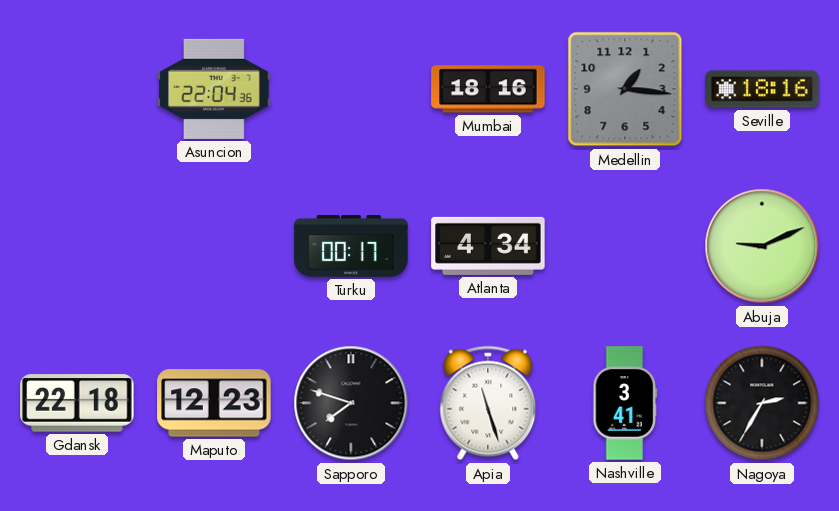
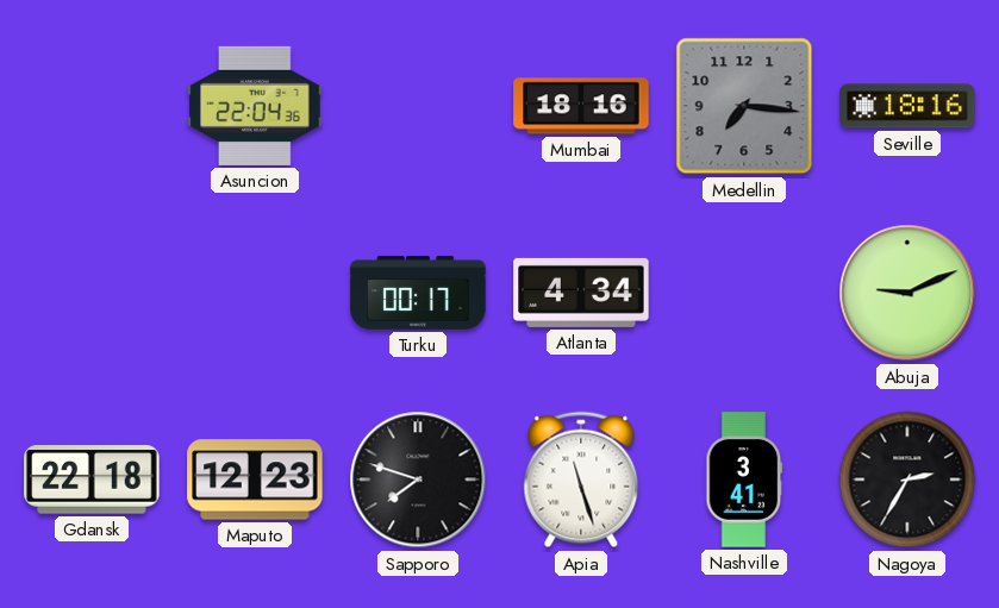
Medellin: 1:16 -> 7:16 (744, 106)
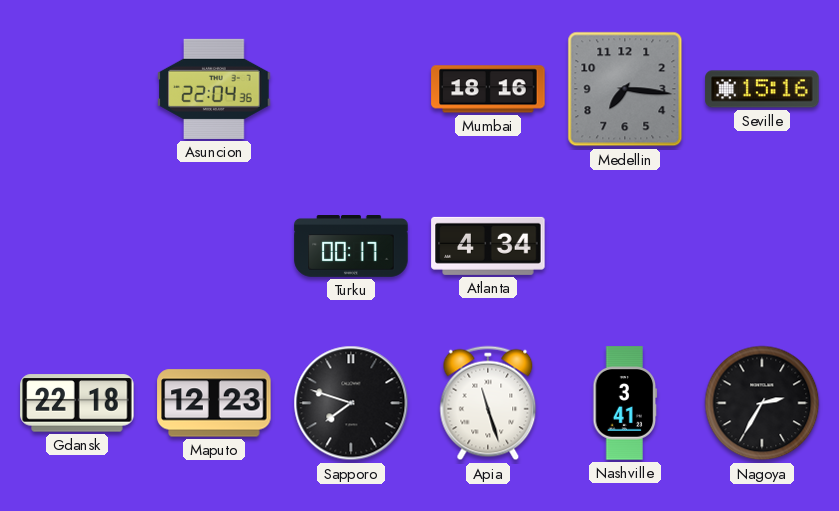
Seville: 18:16 -> 15:16 (762, 89)
Abuja: 9:11 -> none (907, 293)
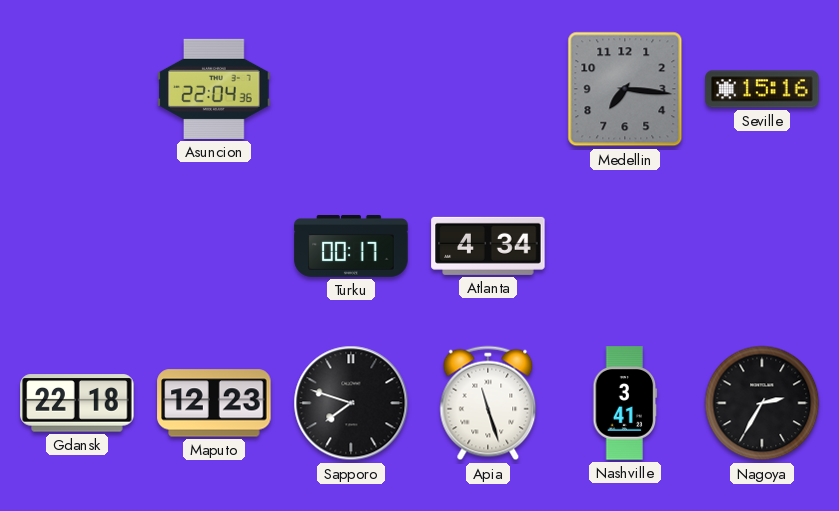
Mumbai: 18:16 -> none (488, 89)
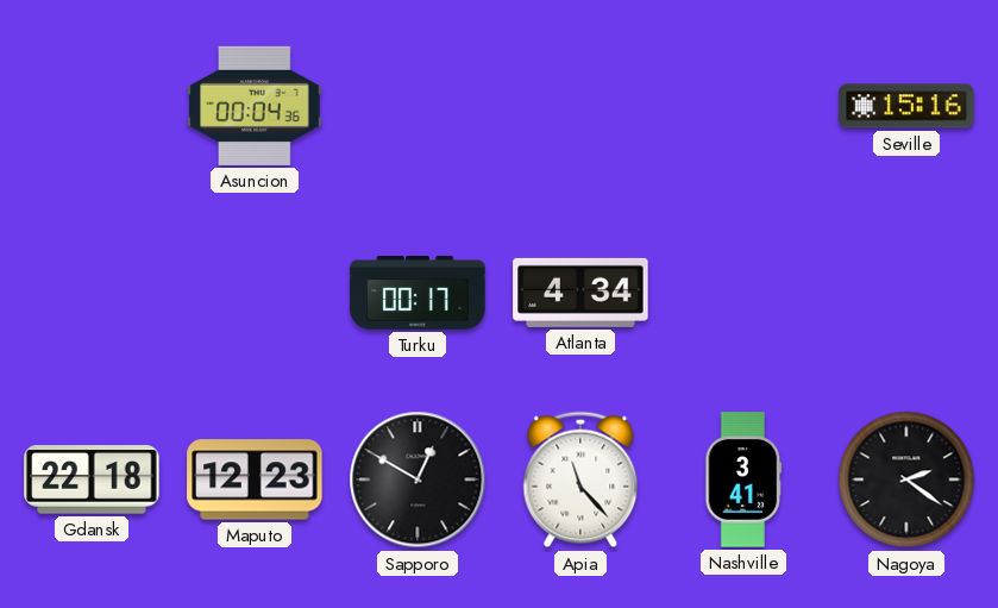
Asuncion: 22:04 -> 00:04 (255, 106)
Medellin: 7:16 -> none (625, 89)
Sapporo: 7:48 -> 12:50 (418, 479)
Apia: 11:27 -> 11:23 (580, 479)
Nagoya: 2:35 -> 2:21 (906, 479)
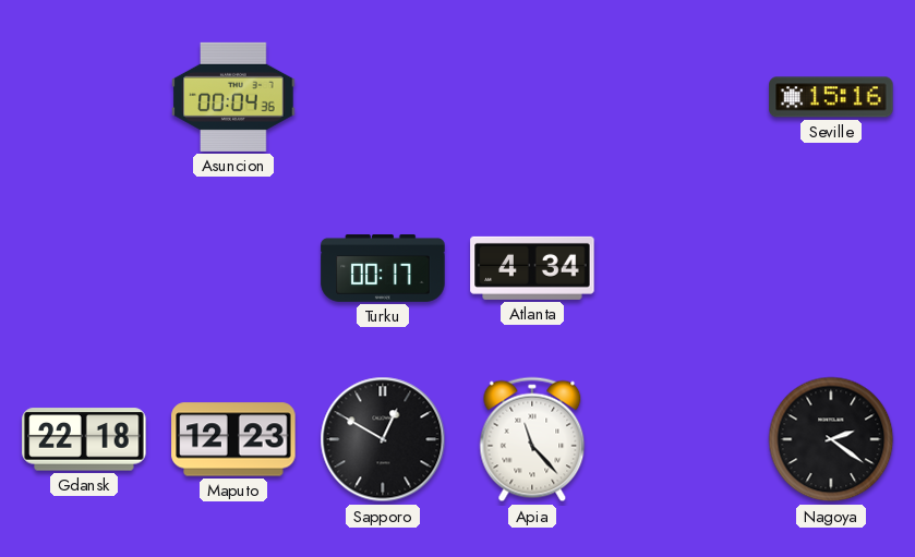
Nashville: 3:41 -> none (743, 479)
